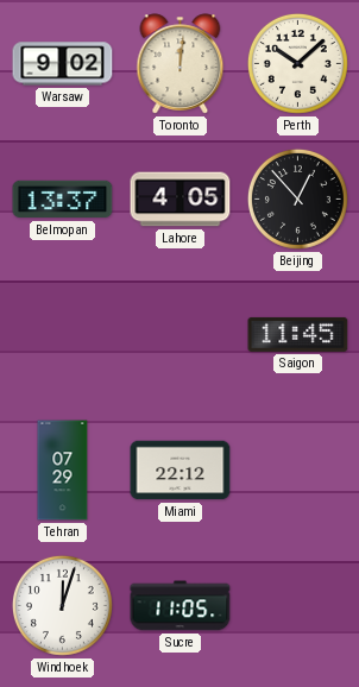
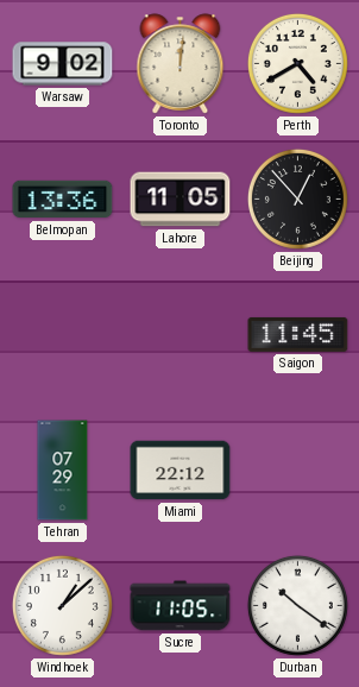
Perth: 10:08 -> 4:40 (297, 63)
Belmopan: 13:37 -> 13:36 (63, 200)
Lahore: 4:05 -> 11:05 (181, 200)
Windhoek: 12:03 -> 1:08 (62, 605)
Durban: none -> 10:21 (297, 605)
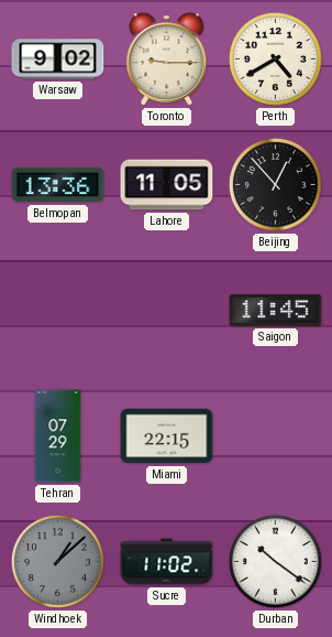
Toronto: 12:01 -> 9:15 (167, 60)
Miami: 22:12 -> 22:15 (167, 436)
Windhoek dial: white -> grey (57, 561)
Sucre: 11:05 -> 11:02 (167, 562)
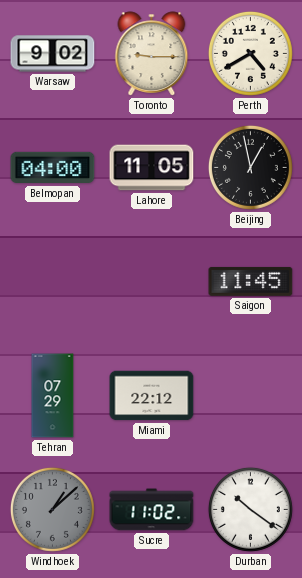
Belmopan: 13:36 -> 04:00 (53, 168)
Beijing: 12:53 -> 12:58 (250, 167)
Miami: 22:15 -> 22:12 (152, 396)
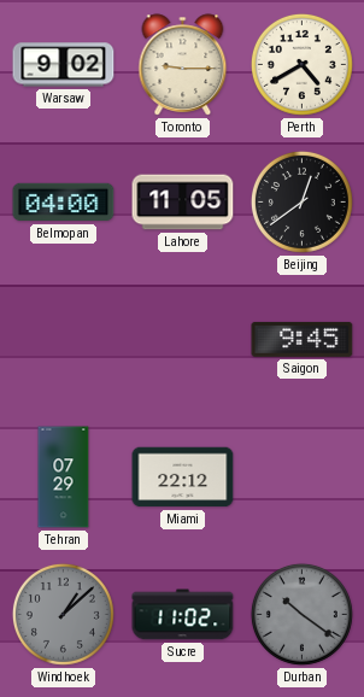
Beijing: 12:58 -> 12:39 (301, 201)
Saigon: 11:45 -> 9:45 (303, 339)
Durban dial: white -> grey (301, 614)
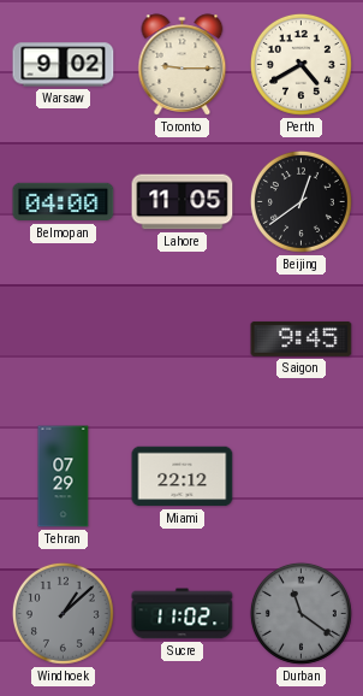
Durban: 10:21 -> 11:21 (300, 613)
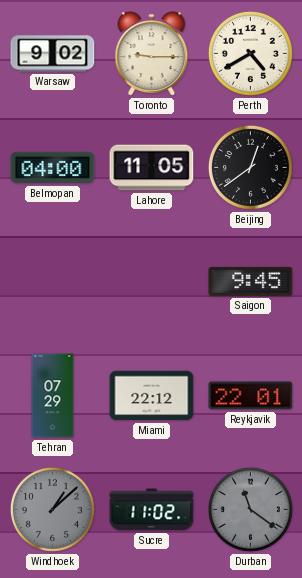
Reykjavik: none -> 22:01 (251, 396)
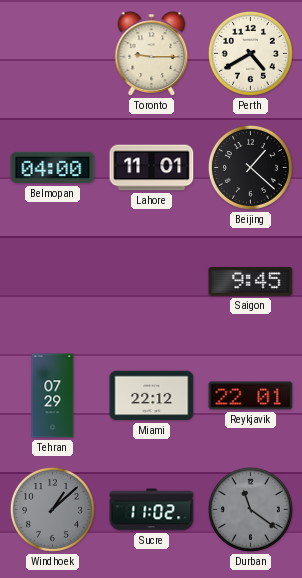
Warsaw: 9:02 -> none (53, 54)
Lahore: 11:05 -> 11:01 (152, 168)
Beijing: 12:39 -> 1:22 (250, 167)
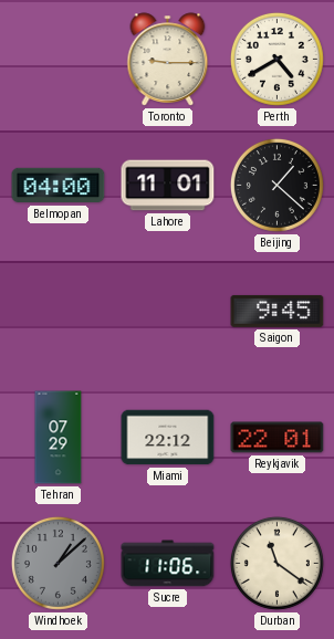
Sucre: 11:02 -> 11:06 (168, 564)
Durban dial: grey -> cream (276, 563)
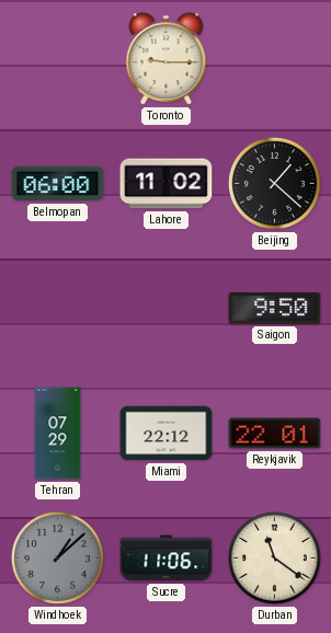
Perth: 4:40 -> none (276, 59)
Belmopan: 04:00 -> 06:00 (58, 184)
Lahore: 11:01 -> 11:02 (167, 184)
Saigon: 9:45 -> 9:50 (275, 308)
